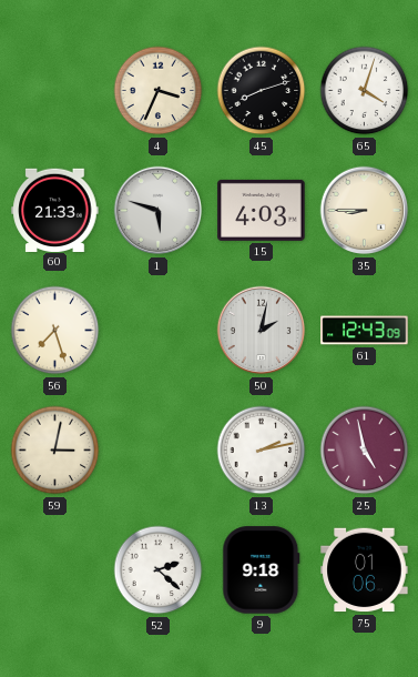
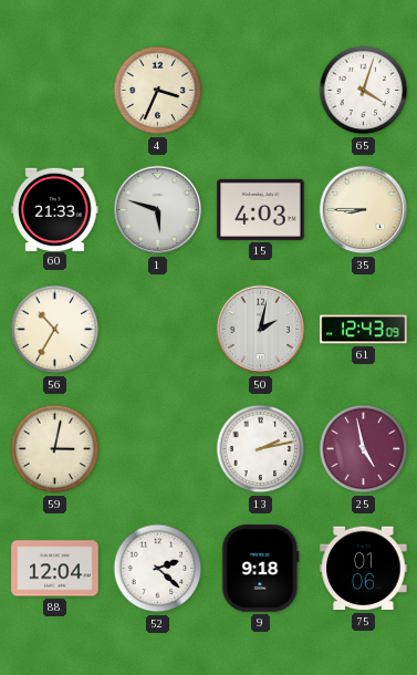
45: 8:12 -> none (262, 91)
56: 7:27 -> 10:35 (55, 330)
88: none -> 12:04 (55, 569)
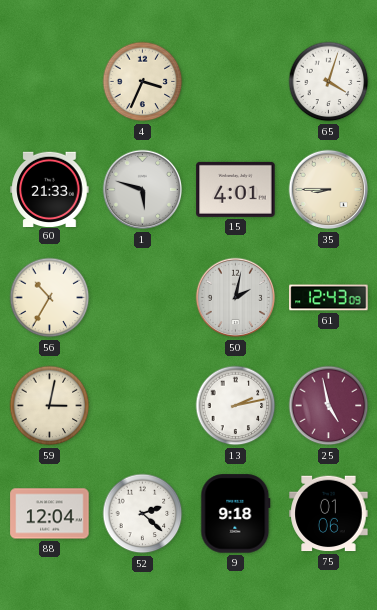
15: 4:03 -> 4:01 (236, 189)
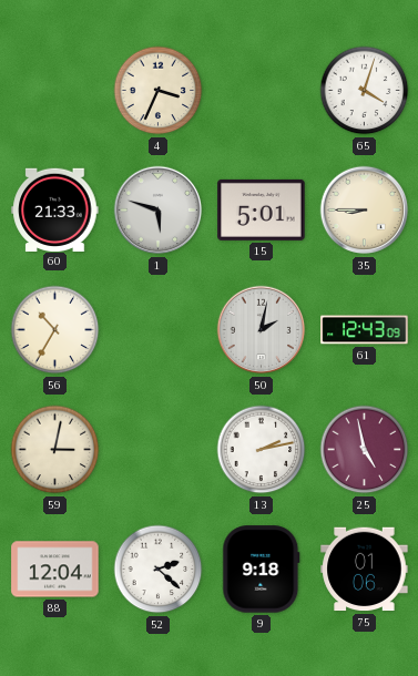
15: 4:01 -> 5:01 (262, 209)
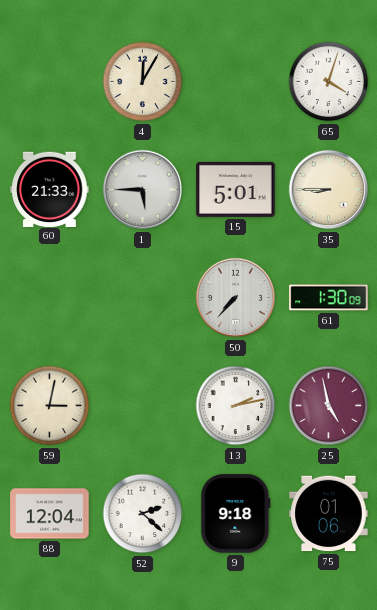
4: 3:34 -> 12:05 (143, 82)
1: 5:48 -> 5:45 (143, 190)
56: 10:35 -> none (55, 330)
50: 2:02 -> 7:37 (236, 298)
61: 12:43 -> 1:30 (329, 298)
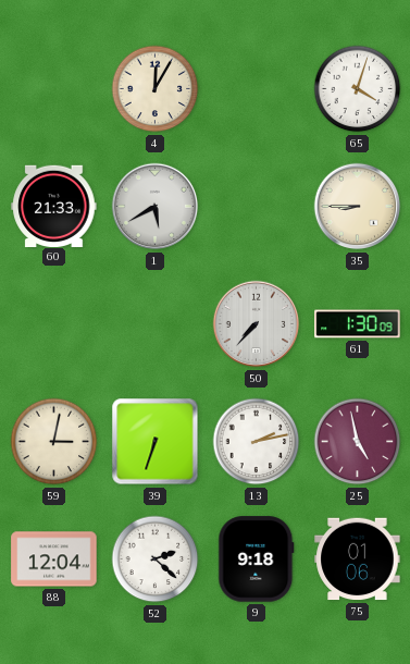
1: 5:45 -> 5:40 (156, 207)
15: 5:01 -> none (236, 189)
39: none -> 6:33 (156, 442)
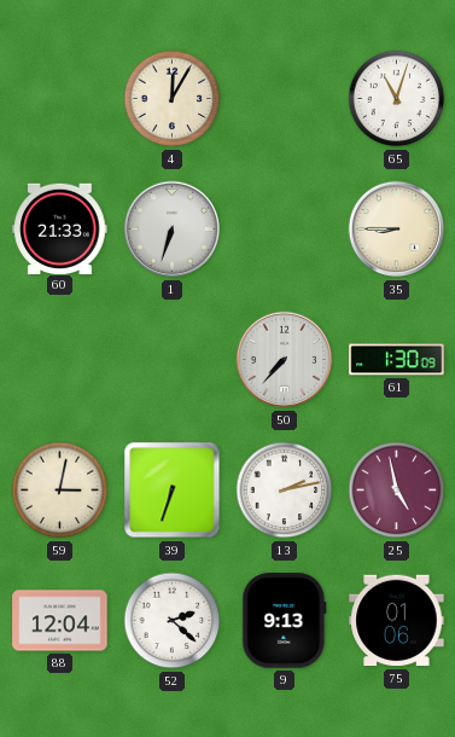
65: 4:03 -> 11:03 (397, 99)
1: 5:40 -> 6:33 (173, 230)
9: 9:18 -> 9:13 (285, 621)
